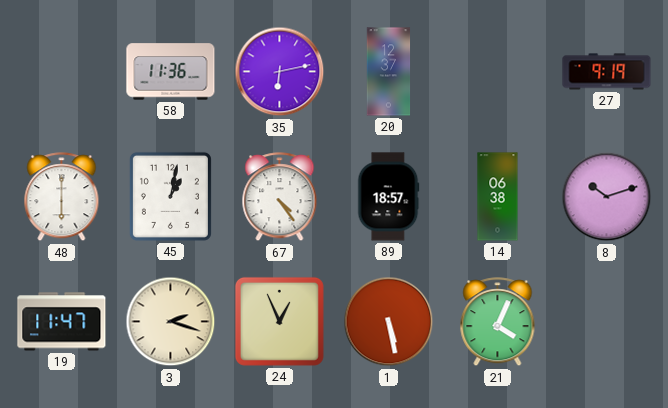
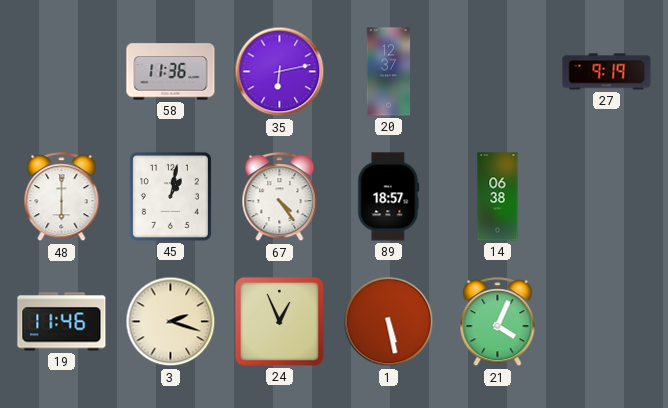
8: 10:12 -> none (607, 197)
19: 11:47 -> 11:46 (62, 322)
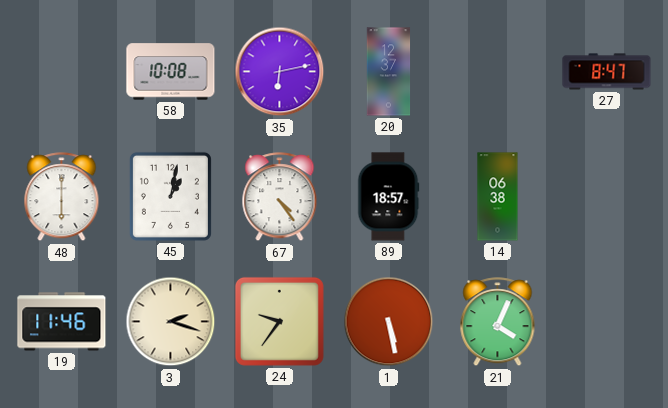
58: 11:36 -> 10:08 (171, 72)
27: 9:19 -> 8:47 (607, 72)
24: 12:56 -> 9:36 (279, 321)
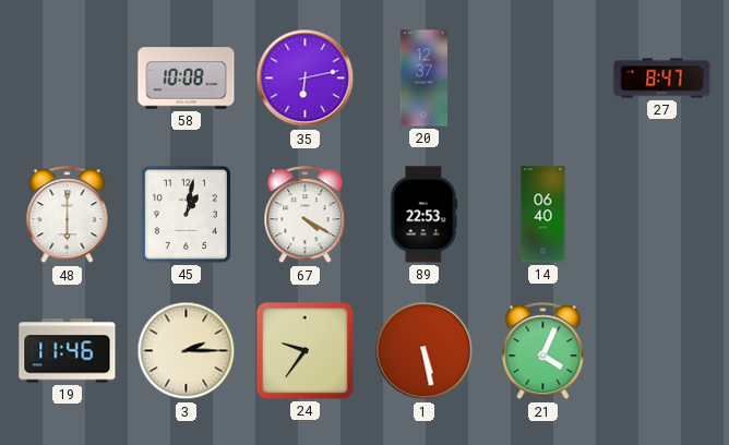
67: 4:24 -> 4:20 (306, 215)
89: 18:57 -> 22:53 (423, 215)
14: 06:38 -> 06:40 (543, 215)
3: 2:18 -> 2:15 (187, 351)
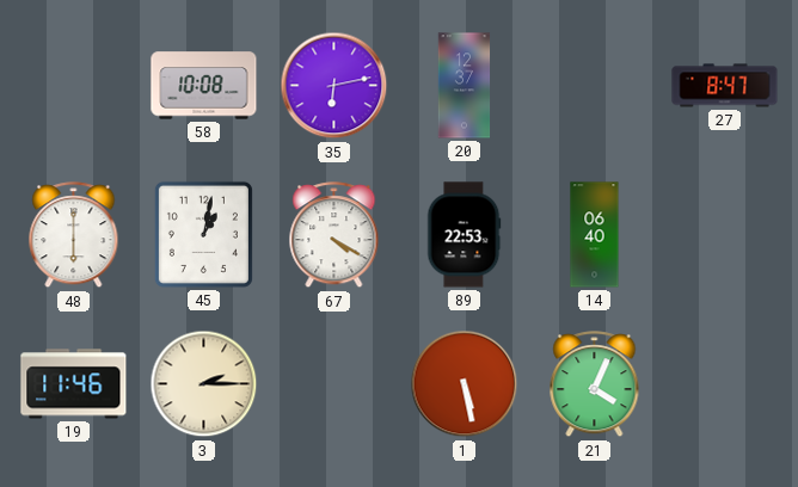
24: 9:36 -> none (304, 350)
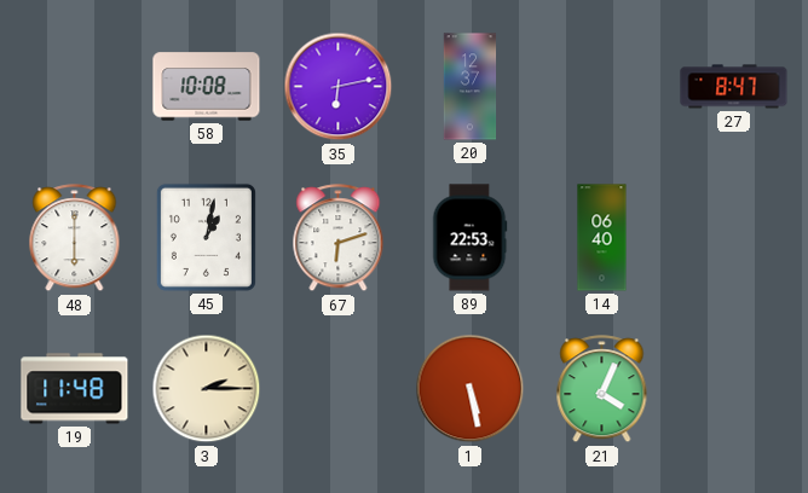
67: 4:20 -> 6:12 (339, 238)
19: 11:46 -> 11:48 (75, 389)
